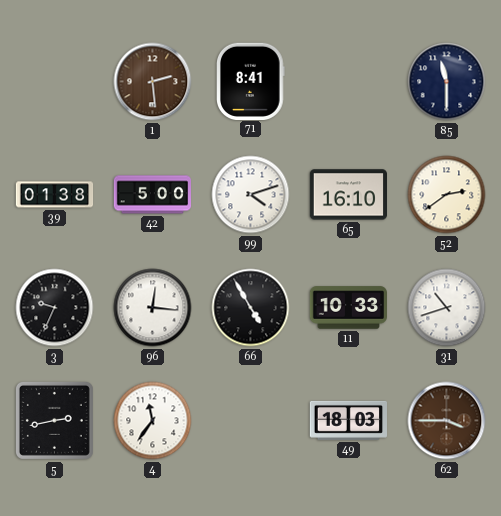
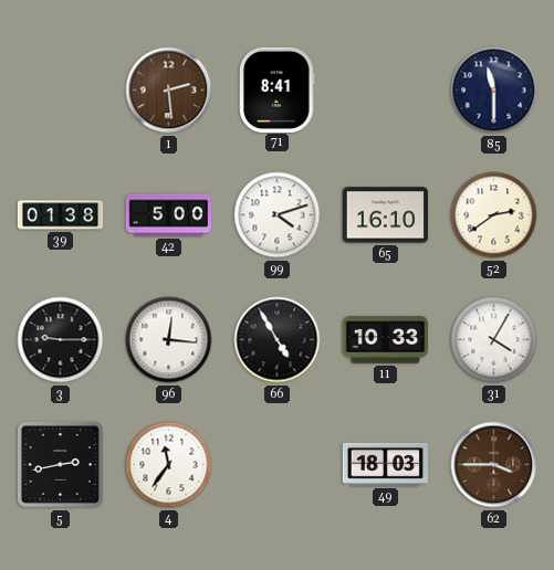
3: 9:34 -> 9:15 (61, 340)
31: 10:42 -> 4:05 (494, 340)
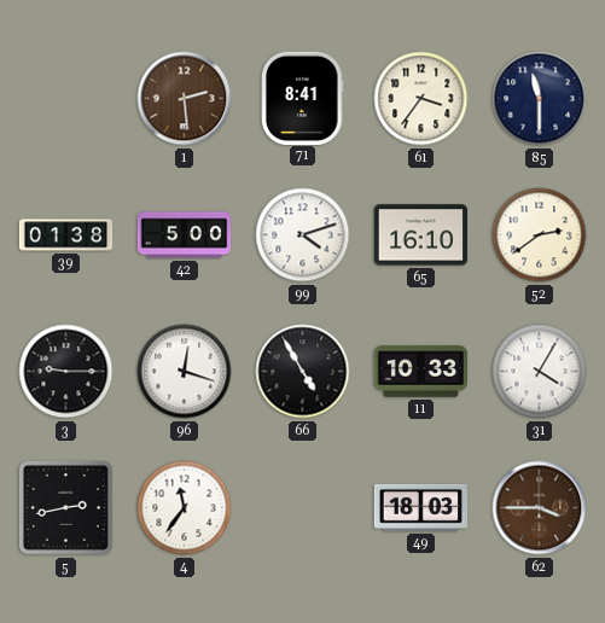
61: none -> 3:36 (421, 99)
96: 12:16 -> 12:18 (185, 372)
